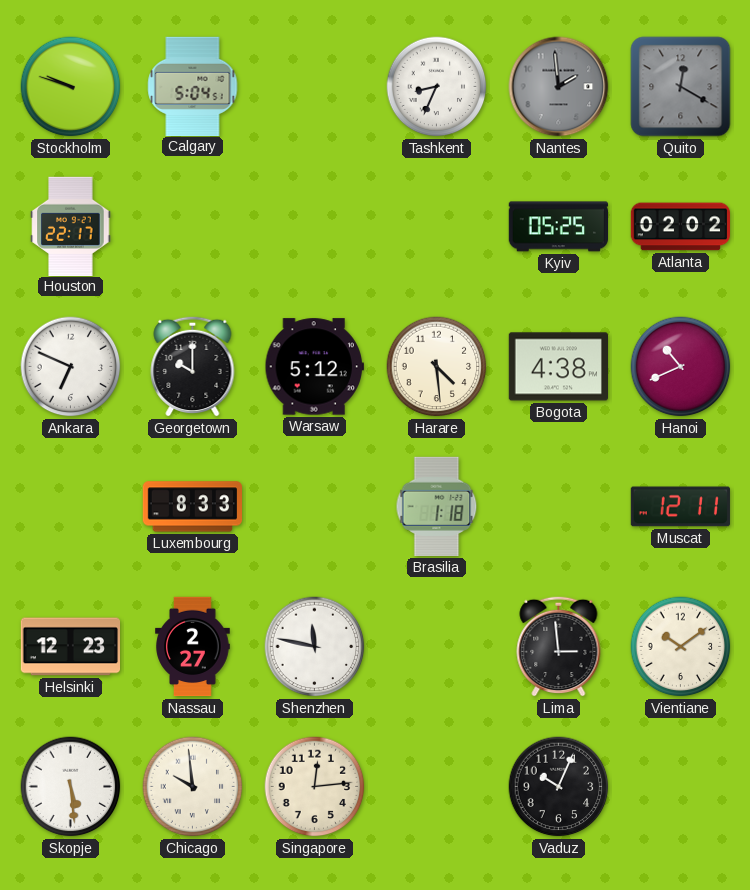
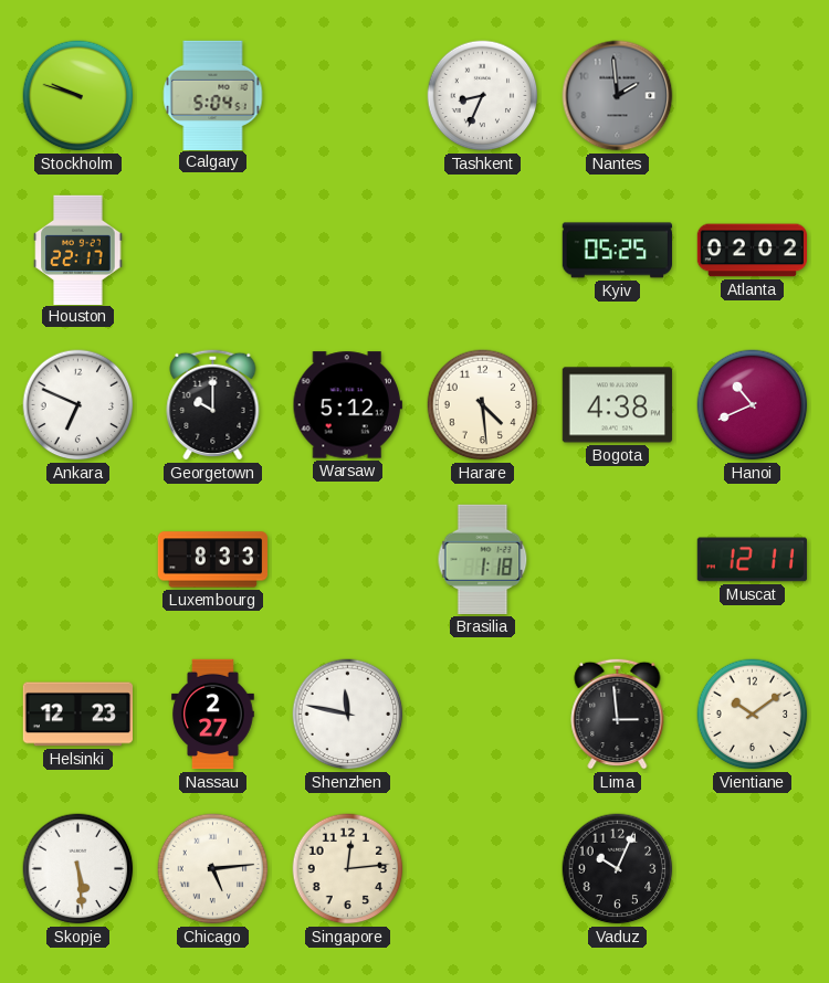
Quito: 12:20 -> none (681, 87)
Chicago: 9:59 -> 5:14 (213, 869)
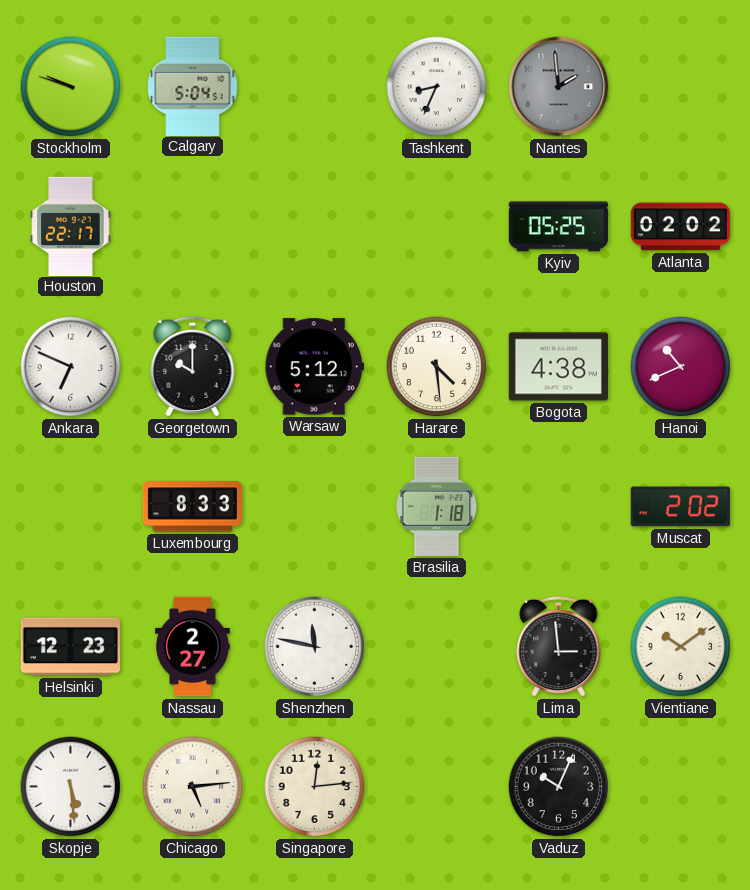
Muscat: 12:11 -> 2:02 (680, 507)
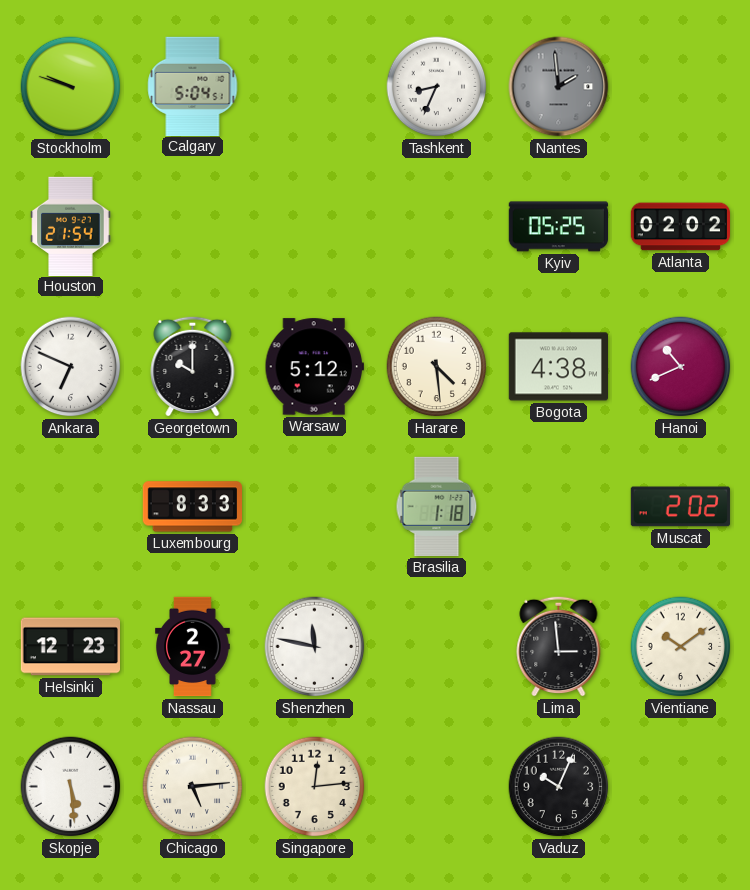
Houston: 22:17 -> 21:54 (71, 226)
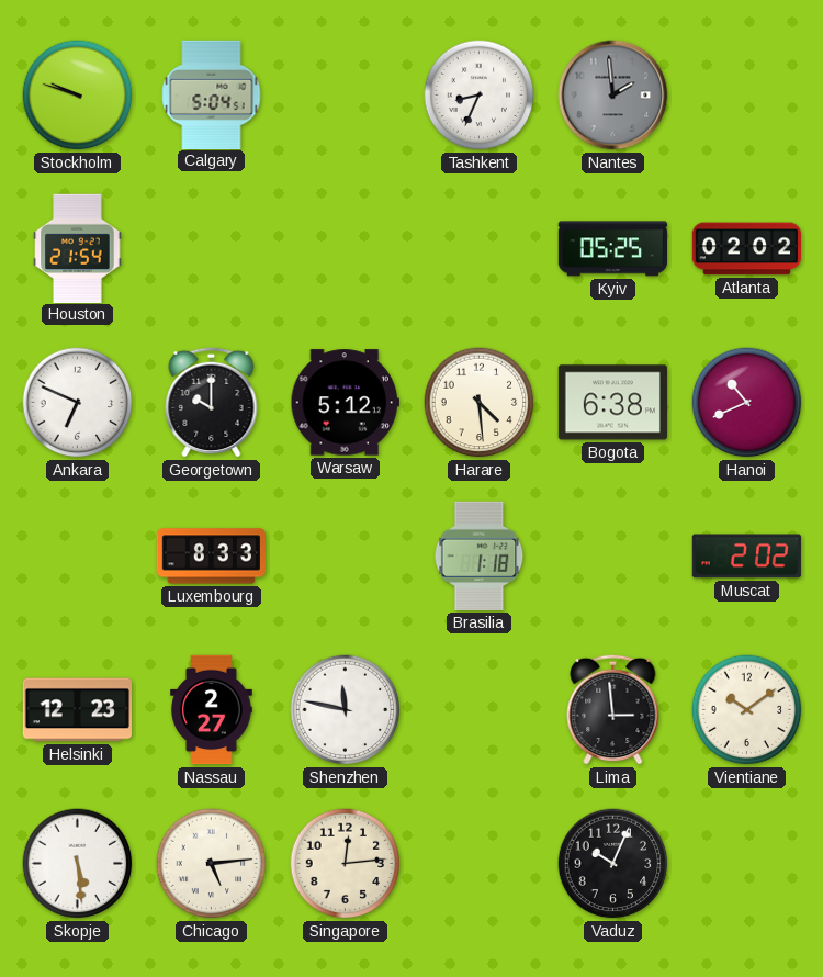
Bogota: 4:38 -> 6:38 (612, 403)
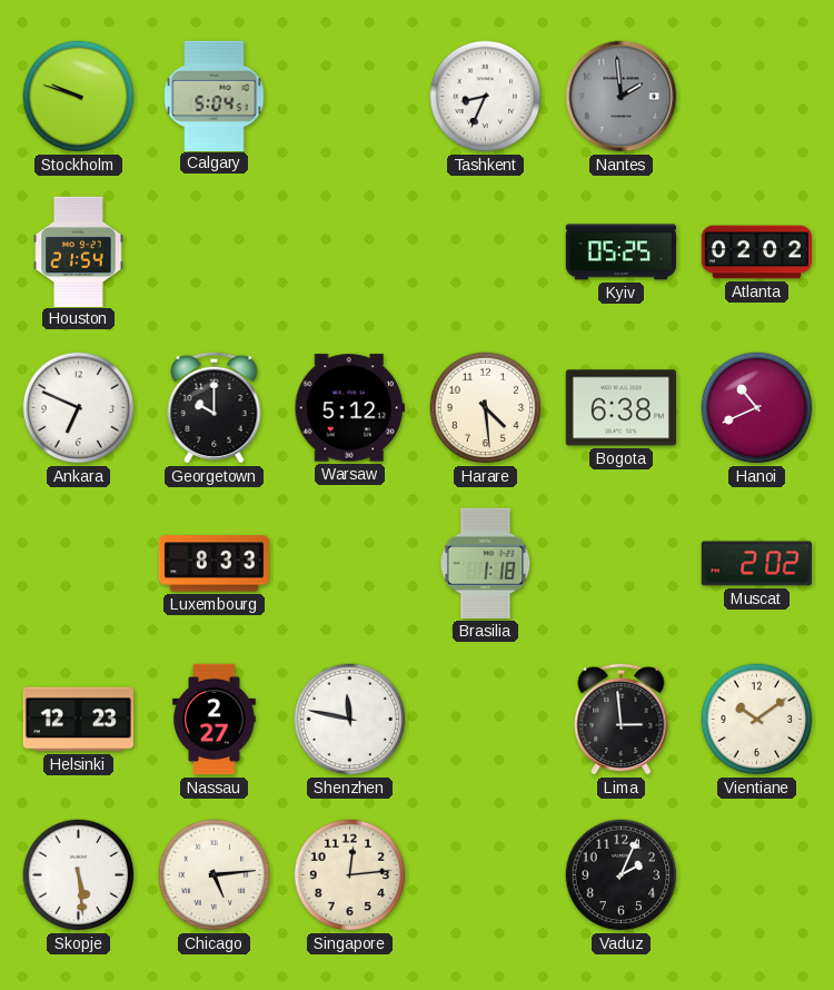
Vaduz: 10:04 -> 2:04 (622, 875)
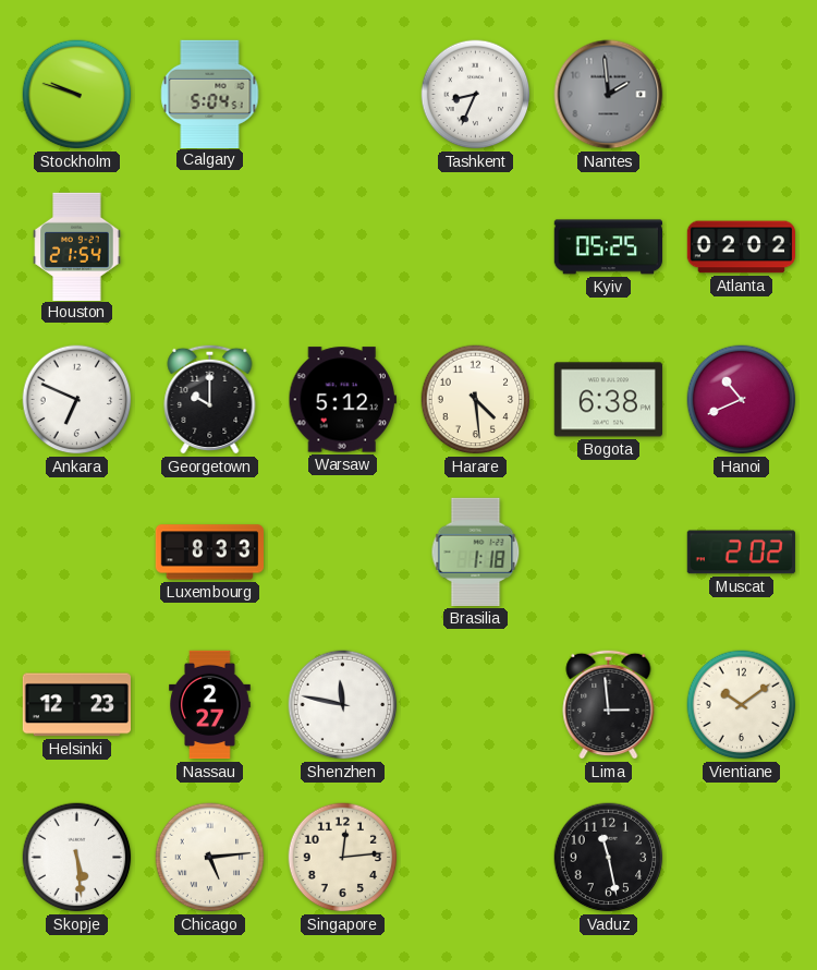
Vaduz: 2:04 -> 11:28 (609, 858)
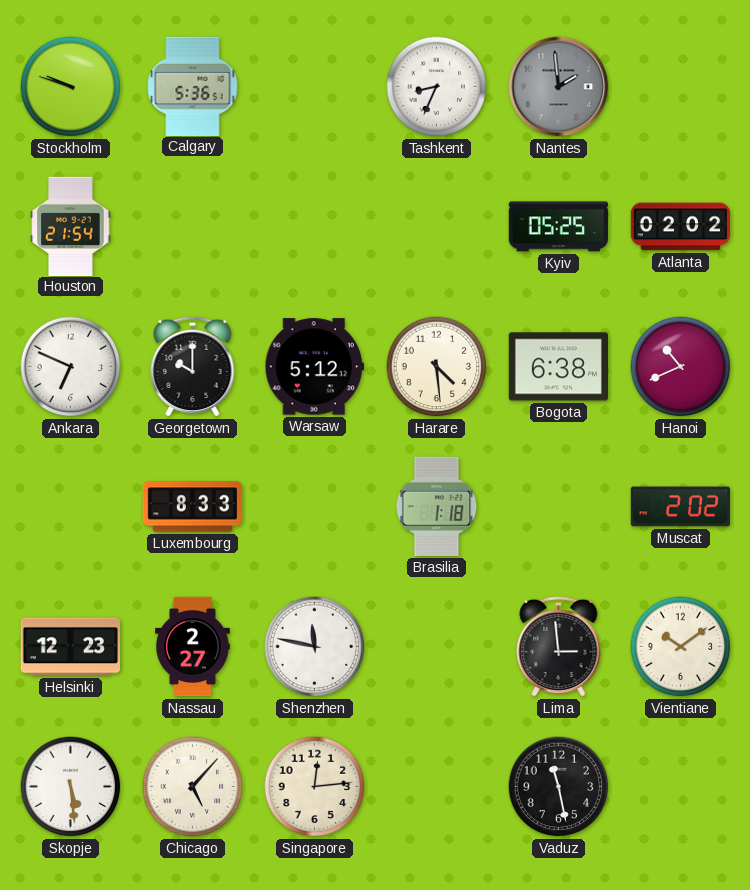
Calgary: 5:04 -> 5:36 (193, 86)
Chicago: 5:14 -> 5:07 (193, 787)
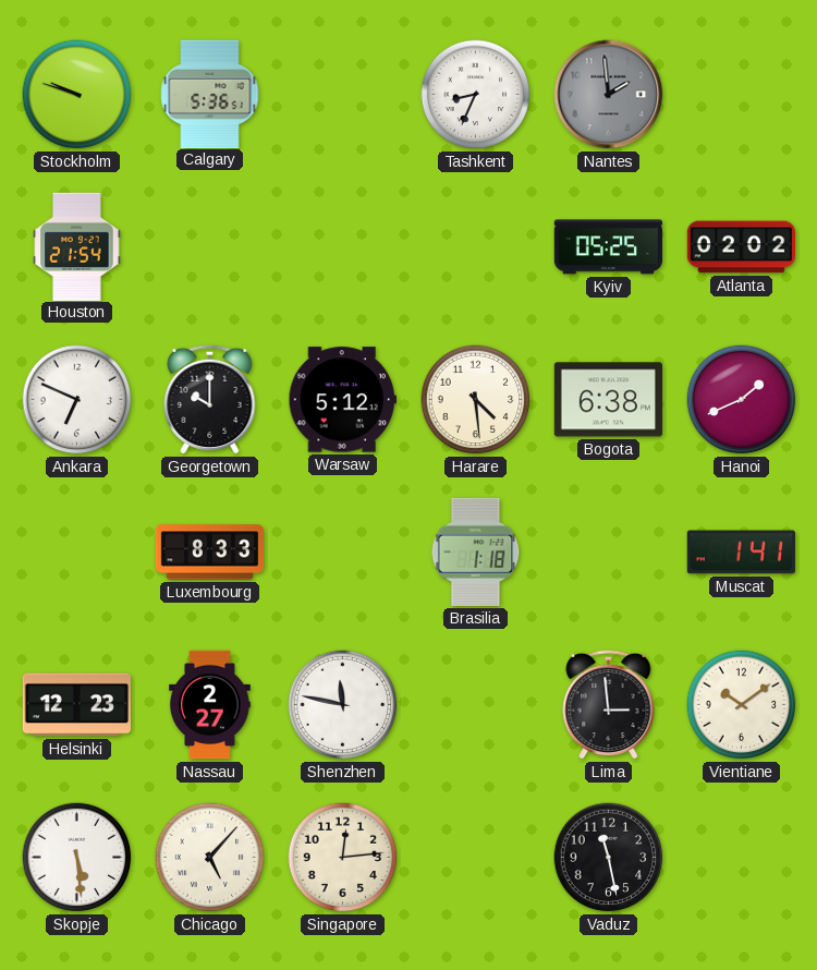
Hanoi: 10:41 -> 1:41 (742, 400)
Muscat: 2:02 -> 1:41 (741, 553)
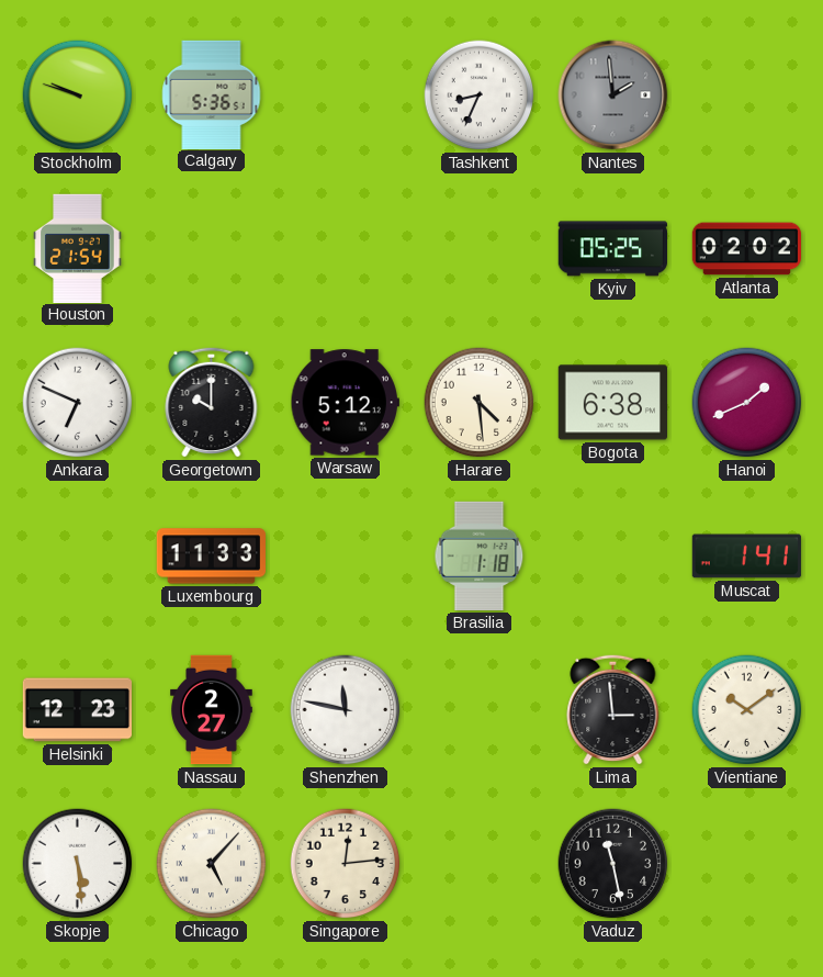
Luxembourg: 8:33 -> 11:33 (211, 557)
